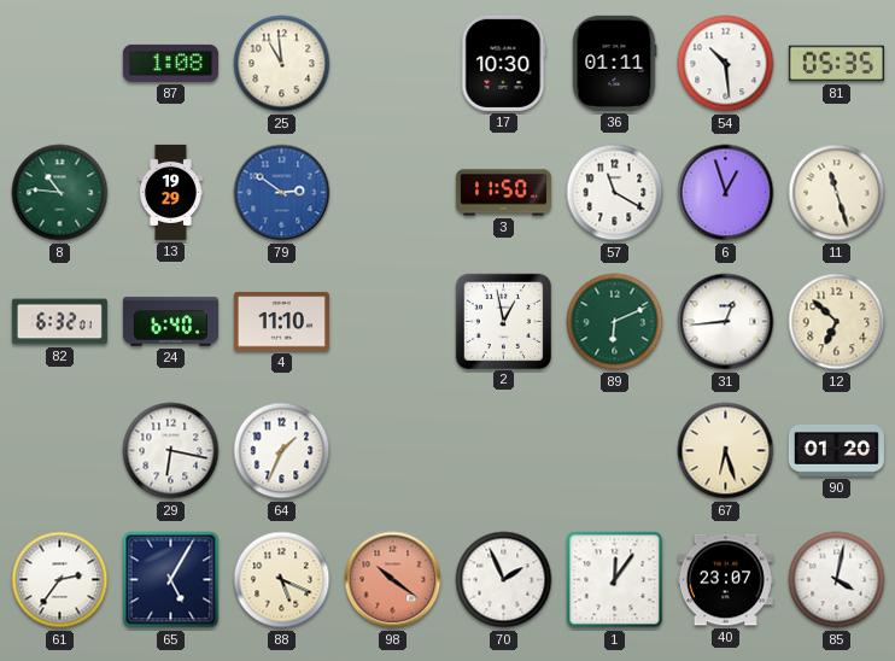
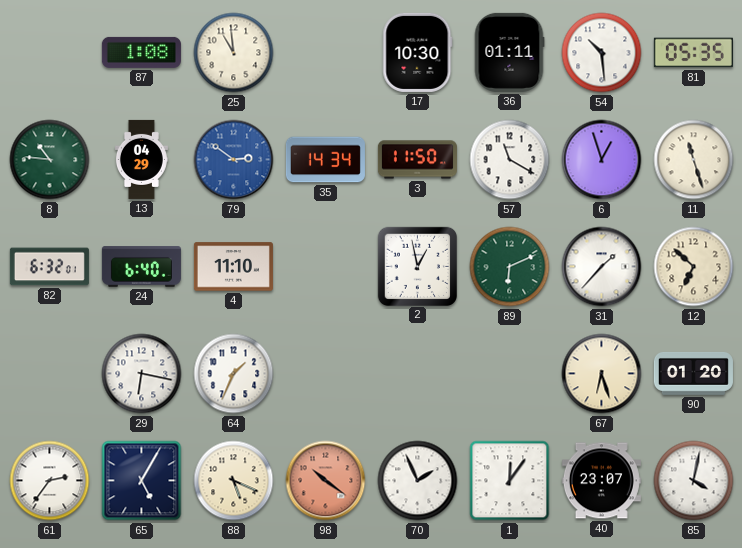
13: 19:29 -> 04:29 (141, 159)
35: none -> 14:34 (325, 160)
31: 12:44 -> 1:37 (602, 267)
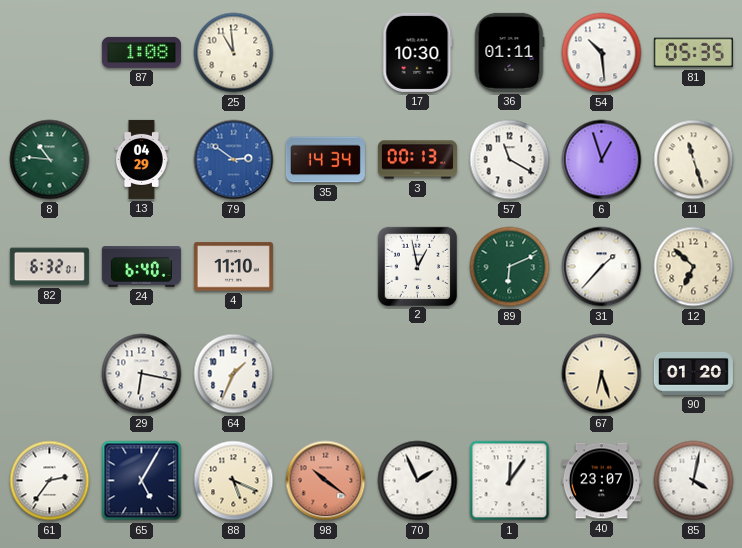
3: 11:50 -> 00:13 (417, 160)
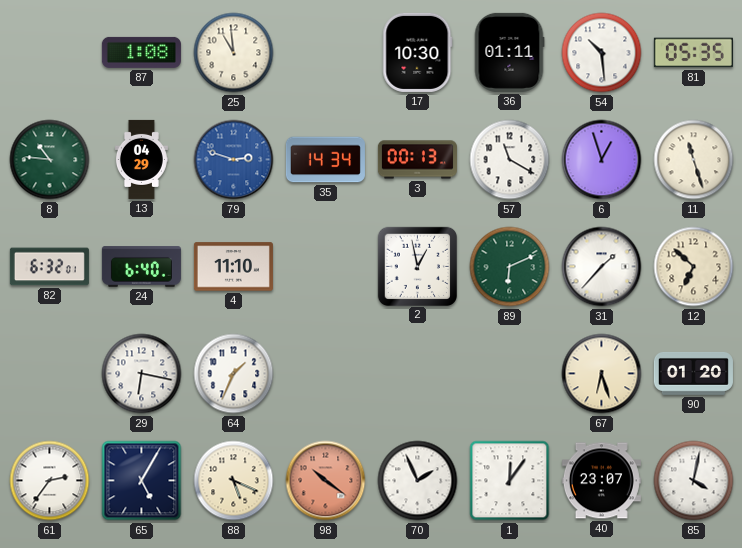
79: 2:51 -> 2:48 (234, 160)
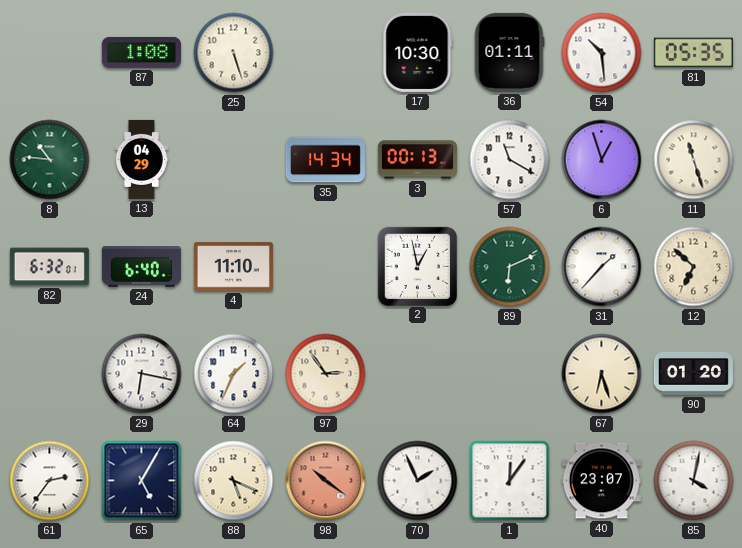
25: 10:59 -> 5:27 (234, 53)
79: 2:48 -> none (234, 160)
97: none -> 2:54 (326, 374)
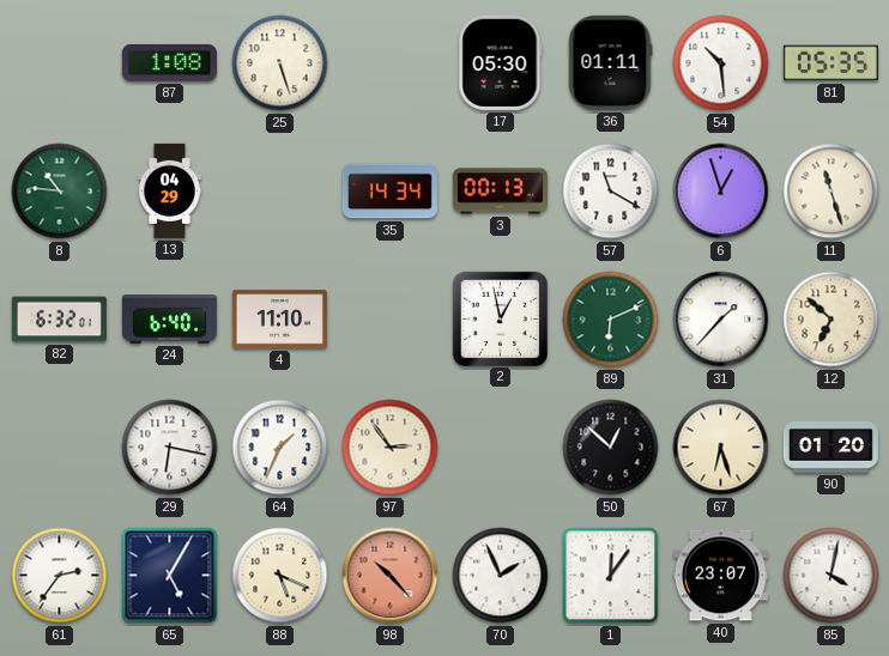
17: 10:30 -> 05:30 (501, 62)
50: none -> 12:52 (611, 448)
98: 10:21 -> 10:23 (391, 576)
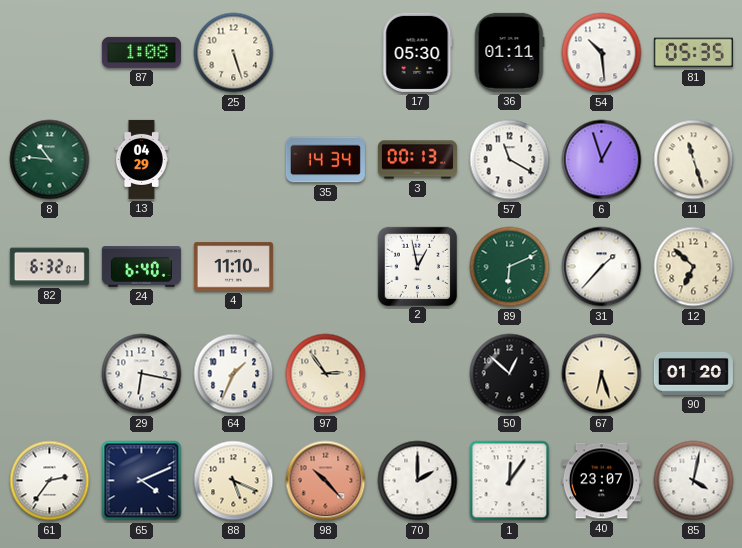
65: 5:05 -> 4:11 (142, 481)
70: 1:56 -> 2:00 (418, 481)
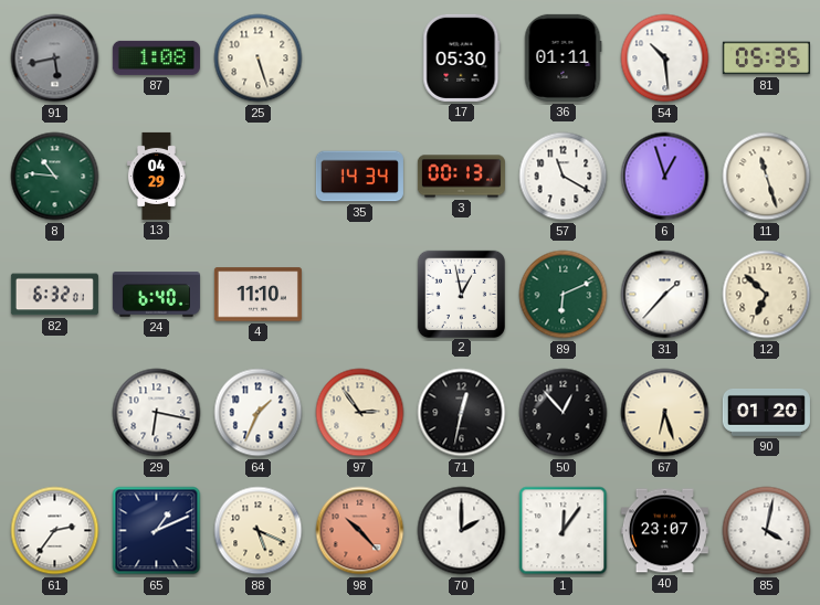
91: none -> 5:43 (55, 59)
71: none -> 12:32 (462, 413)
50: 12:52 -> 12:53 (564, 413)
65: 4:11 -> 1:11 (157, 531)
